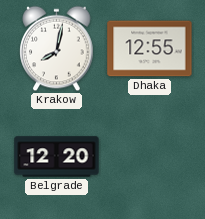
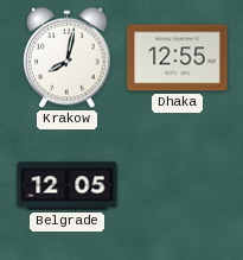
Belgrade: 12:20 -> 12:05 (68, 186)
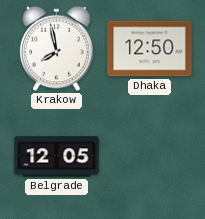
Krakow: 8:02 -> 7:58 (57, 49)
Dhaka: 12:55 -> 12:50 (150, 49)
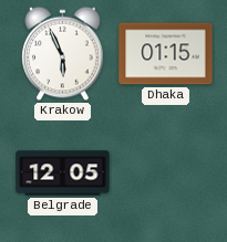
Krakow: 7:58 -> 5:56 (63, 54)
Dhaka: 12:50 -> 01:15 (166, 54)
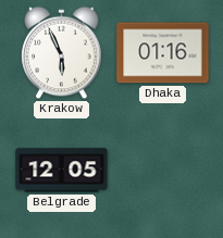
Dhaka: 01:15 -> 01:16 (163, 53)
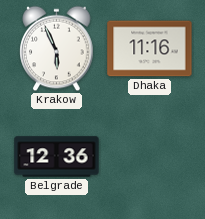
Dhaka: 01:16 -> 11:16 (150, 49)
Belgrade: 12:05 -> 12:36 (57, 157)
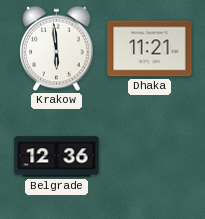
Krakow: 5:56 -> 5:59 (57, 49)
Dhaka: 11:16 -> 11:21 (150, 49)
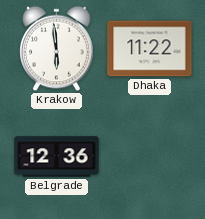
Dhaka: 11:21 -> 11:22 (150, 49)
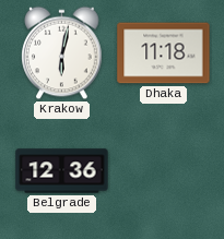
Krakow: 5:59 -> 6:02 (62, 53)
Dhaka: 11:22 -> 11:18 (164, 53)
